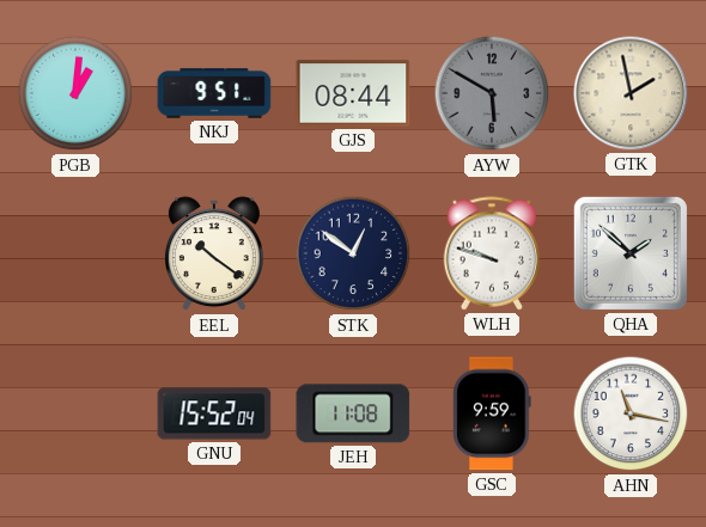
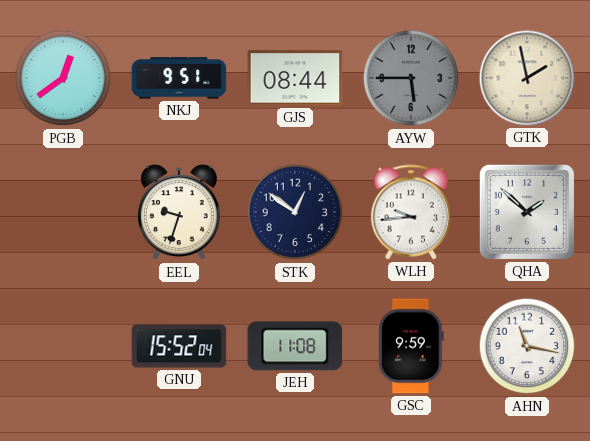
PGB: 1:01 -> 12:39 (63, 78)
AYW: 5:50 -> 5:45 (411, 78)
EEL: 10:21 -> 9:33 (179, 213)
WLH: 9:48 -> 9:44 (411, 212)
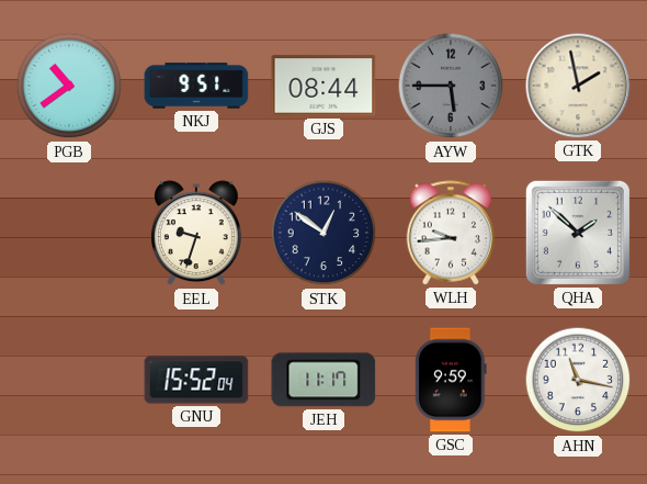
PGB: 12:39 -> 10:39 (69, 86)
JEH: 11:08 -> 11:17 (323, 380)
